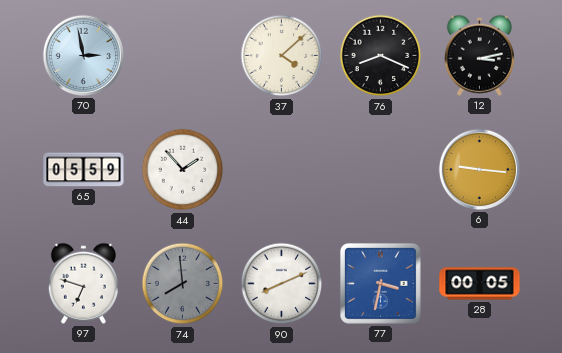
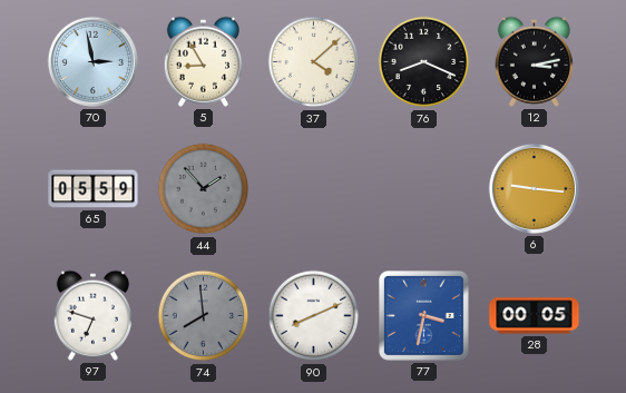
5: none -> 8:55 (203, 61)
44 dial: white -> grey (204, 189)
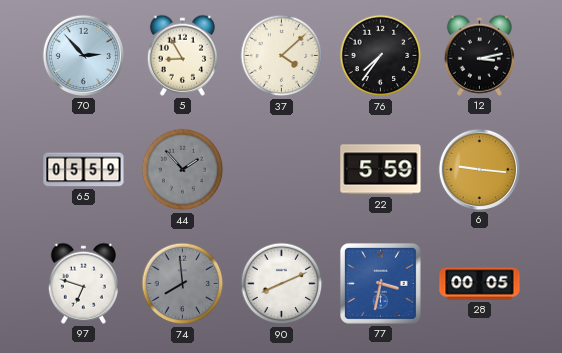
70: 2:58 -> 2:53 (83, 55)
76: 8:19 -> 7:36 (381, 56)
22: none -> 5:59 (381, 170)
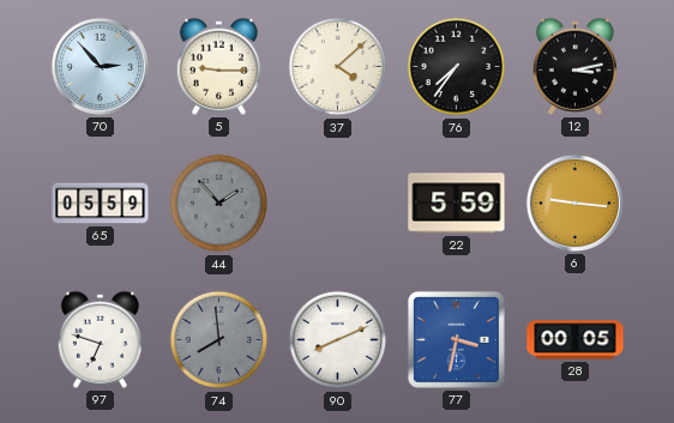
5: 8:55 -> 9:15 (218, 66)
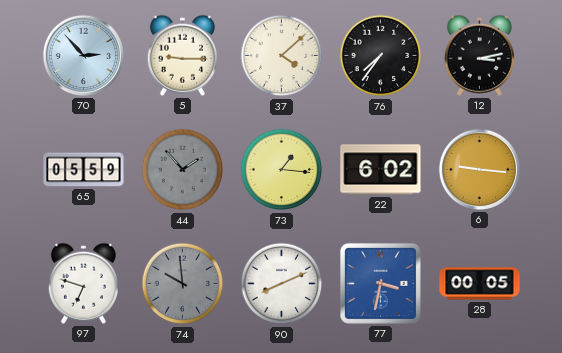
73: none -> 1:16 (282, 170)
22: 5:59 -> 6:02 (381, 170)
74: 7:59 -> 9:59 (183, 284)
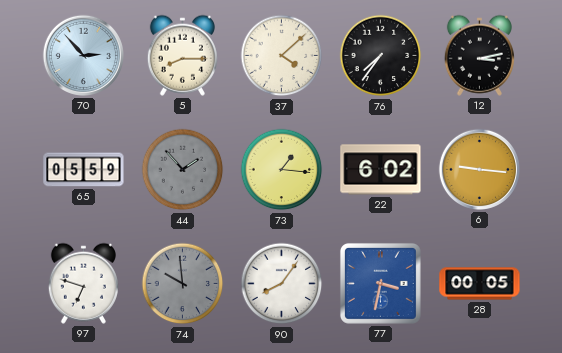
5: 9:15 -> 8:15 (182, 55)
90: 8:11 -> 8:06 (282, 284)
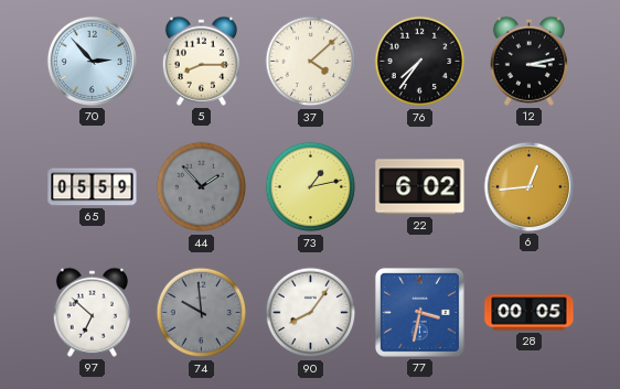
73: 1:16 -> 1:13 (311, 187)
6: 9:16 -> 12:44 (528, 186)
97: 6:48 -> 6:52 (92, 312)
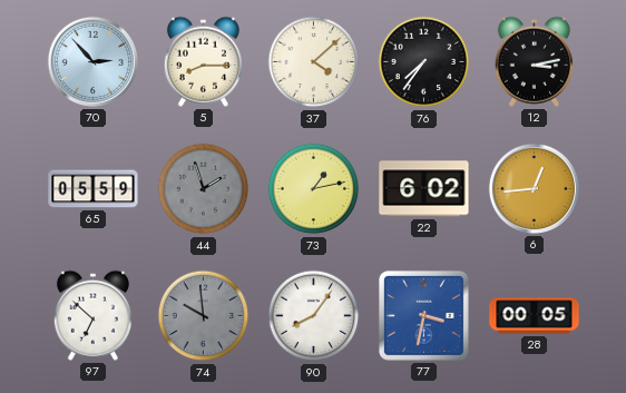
44: 1:53 -> 1:57 (204, 189)
